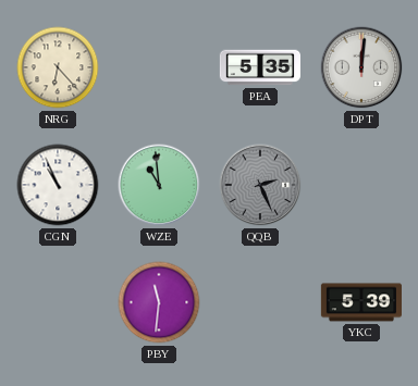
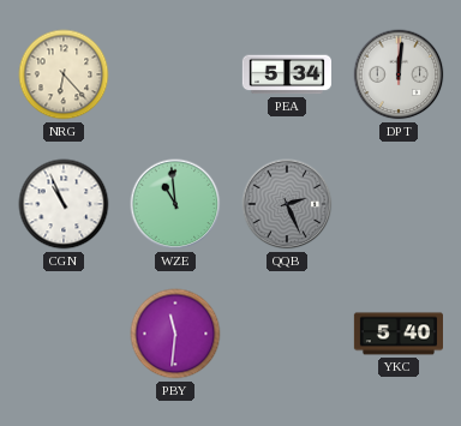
PEA: 5:35 -> 5:34 (286, 74)
YKC: 5:39 -> 5:40 (397, 334)
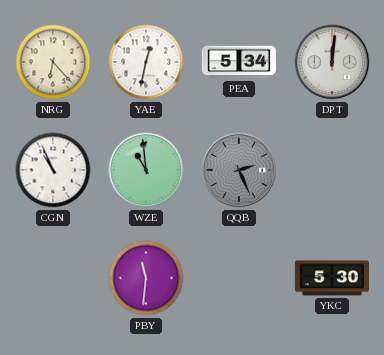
YAE: none -> 12:32 (146, 62)
YKC: 5:40 -> 5:30 (331, 278)
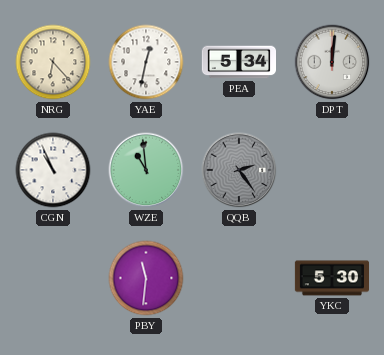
QQB: 2:26 -> 2:24 (239, 170)
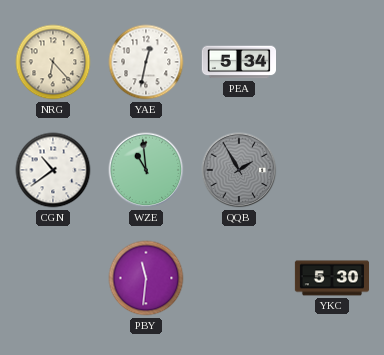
DPT: 12:01 -> none (332, 62)
CGN: 10:56 -> 10:39 (53, 170)
QQB: 2:24 -> 1:55 (239, 170)
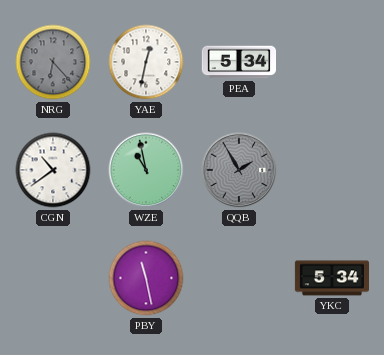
NRG dial: cream -> grey (53, 62)
WZE: 10:59 -> 10:58 (146, 170)
PBY: 11:31 -> 11:28 (146, 278)
YKC: 5:30 -> 5:34 (331, 278)
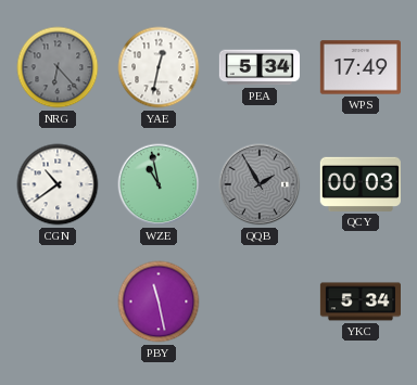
WPS: none -> 17:49 (359, 67)
QCY: none -> 00:03 (361, 184)
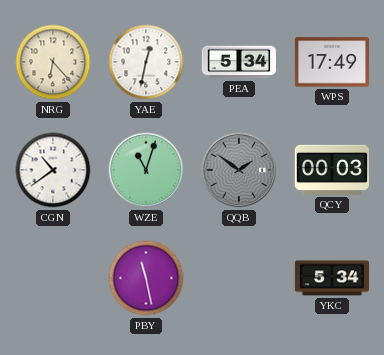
NRG dial: grey -> cream (53, 62)
WZE: 10:58 -> 11:03 (146, 170)
QQB: 1:55 -> 1:51 (239, 170)
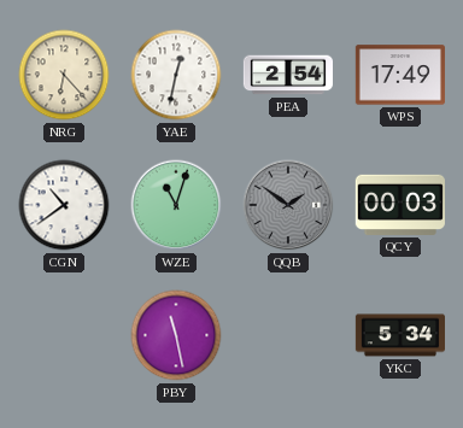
PEA: 5:34 -> 2:54 (287, 75)
